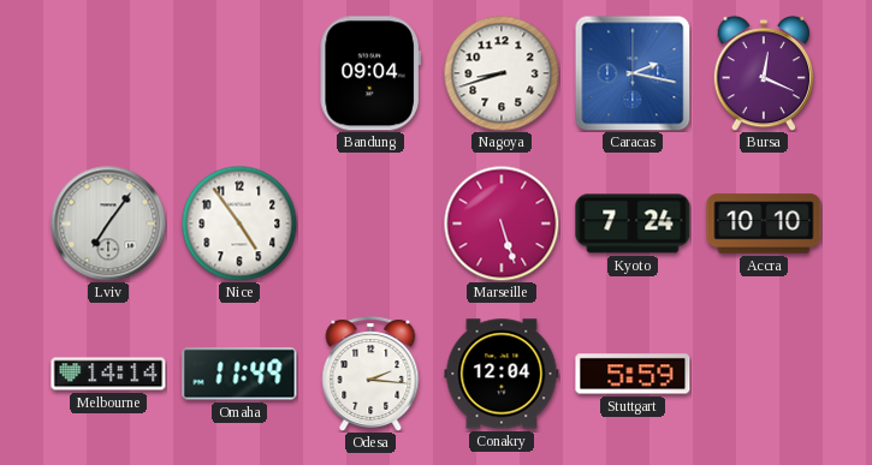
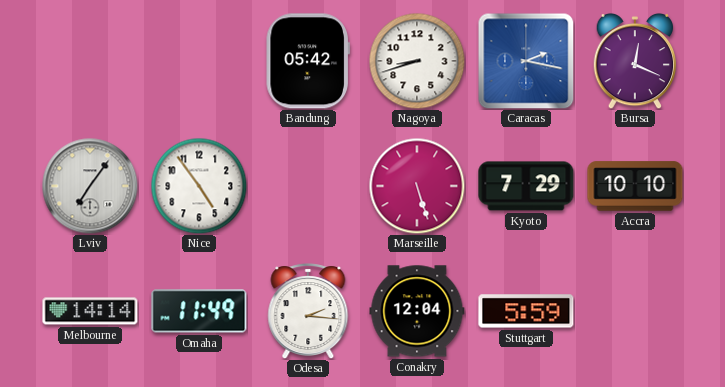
Bandung: 09:04 -> 05:42 (308, 61)
Kyoto: 7:24 -> 7:29 (526, 186)
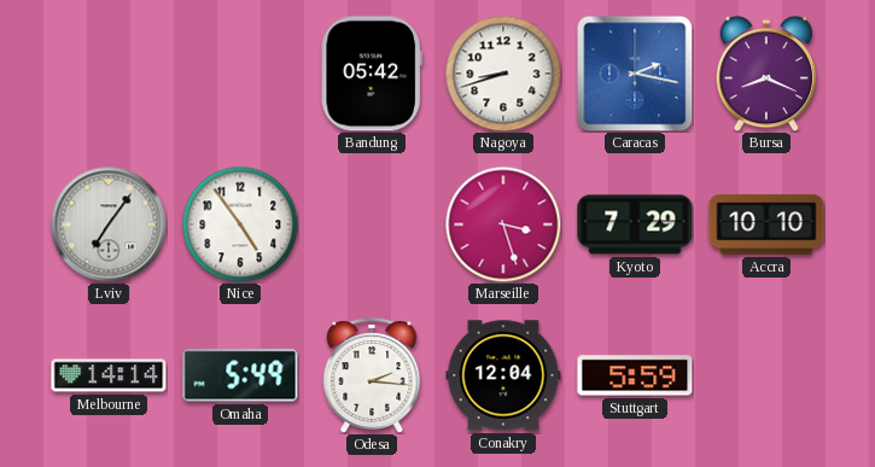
Bursa: 12:19 -> 8:19 (765, 74)
Marseille: 5:27 -> 3:27 (503, 224)
Omaha: 11:49 -> 5:49 (240, 375)
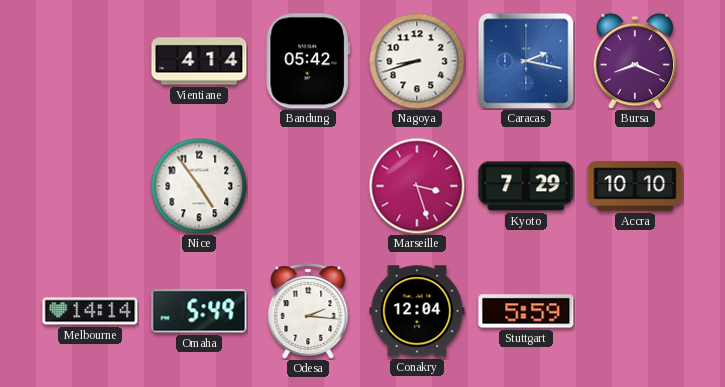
Vientiane: none -> 4:14 (199, 61)
Lviv: 7:06 -> none (109, 224)
